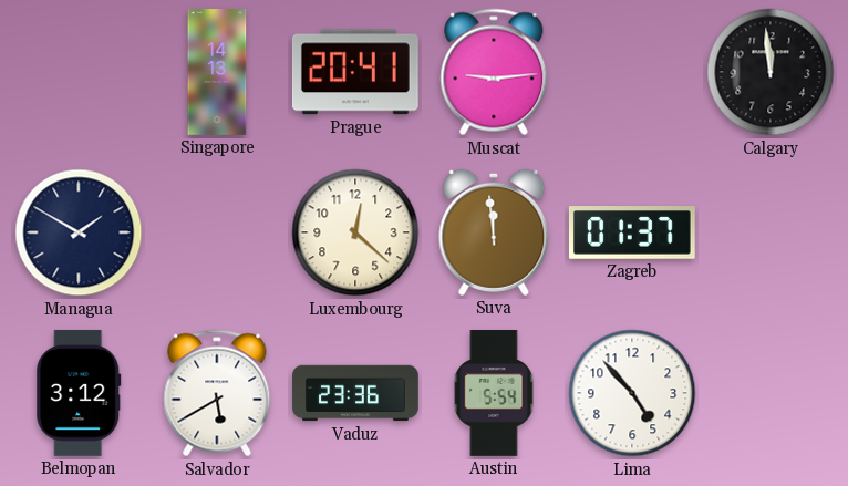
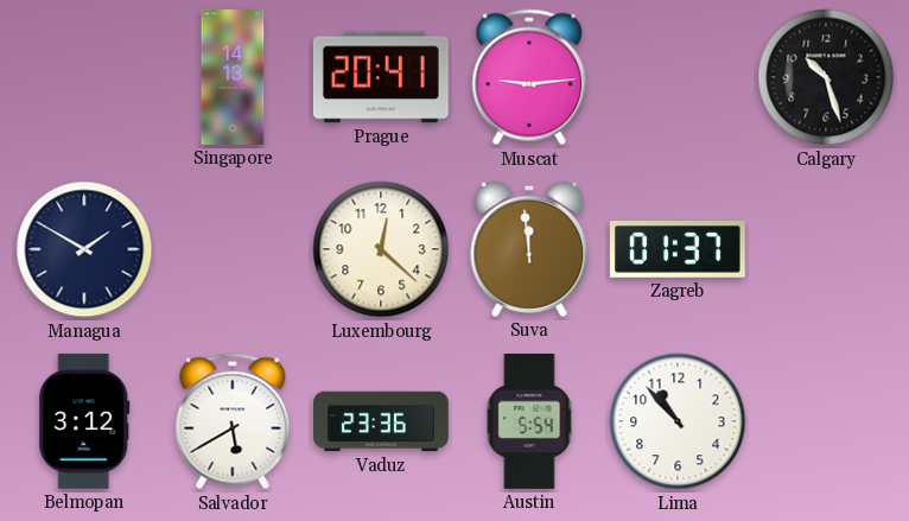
Calgary: 11:59 -> 10:27 (826, 77)
Lima: 4:53 -> 10:53 (678, 421)
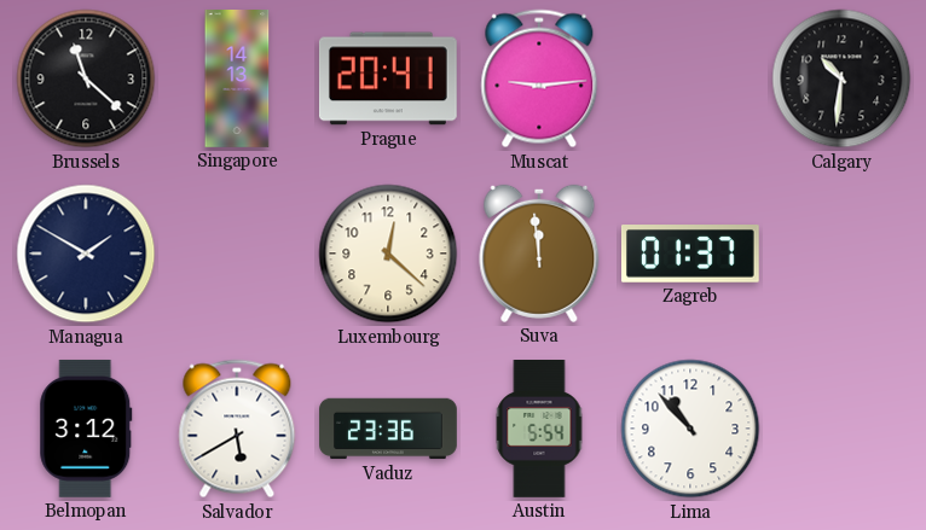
Brussels: none -> 11:22 (86, 78)
Calgary: 10:27 -> 10:31 (841, 78)
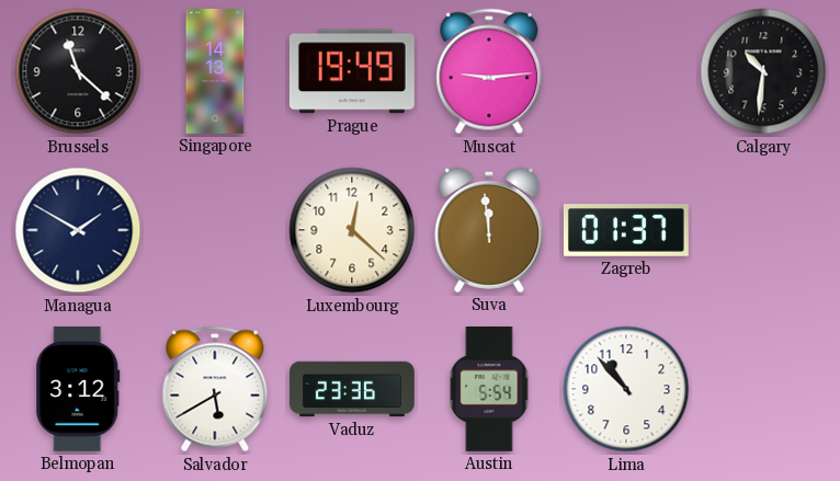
Prague: 20:41 -> 19:49 (352, 71)
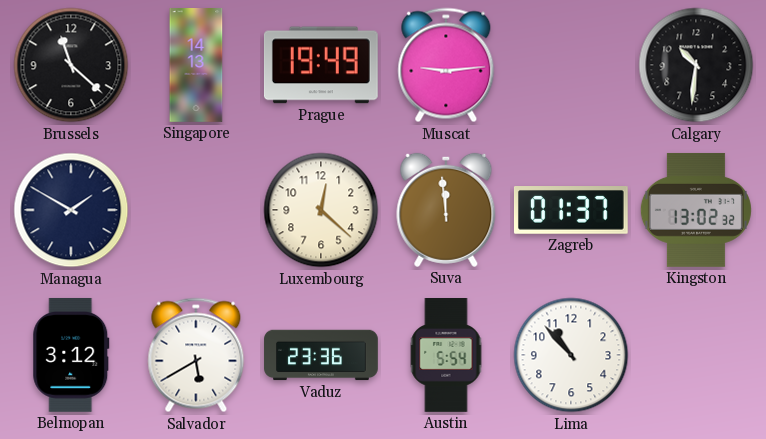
Kingston: none -> 13:02 (696, 210)
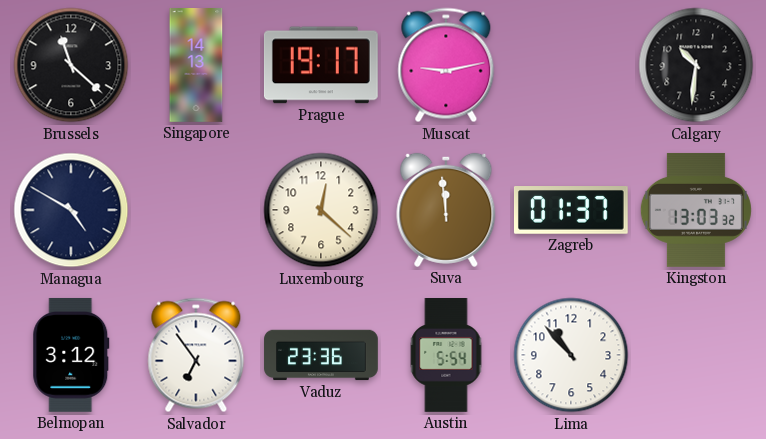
Prague: 19:49 -> 19:17 (321, 65)
Muscat: 9:14 -> 9:13 (446, 65)
Managua: 1:50 -> 4:50 (71, 210)
Kingston: 13:02 -> 13:03 (696, 210)
Salvador: 5:40 -> 6:54 (196, 355)
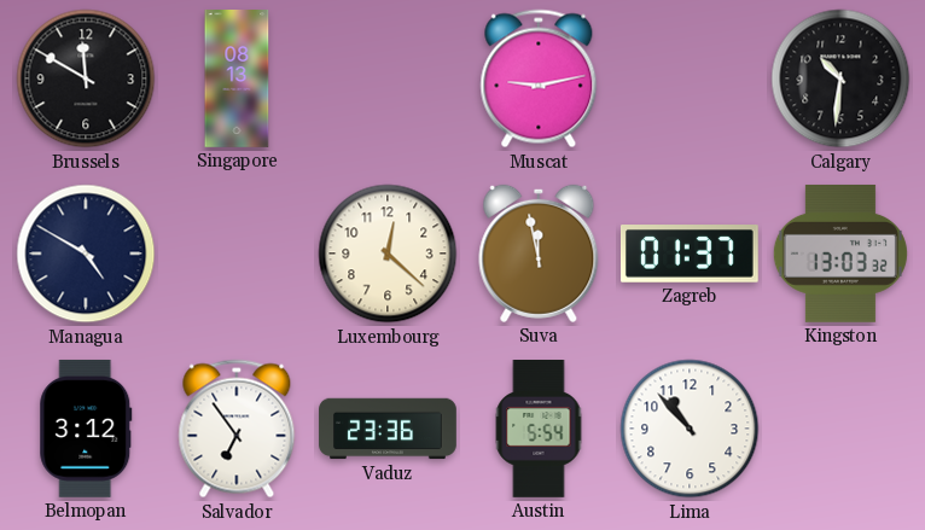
Brussels: 11:22 -> 11:50 (86, 78)
Singapore: 14:13 -> 08:13 (237, 80)
Prague: 19:17 -> none (321, 65)
Suva: 11:59 -> 11:58 (539, 254)
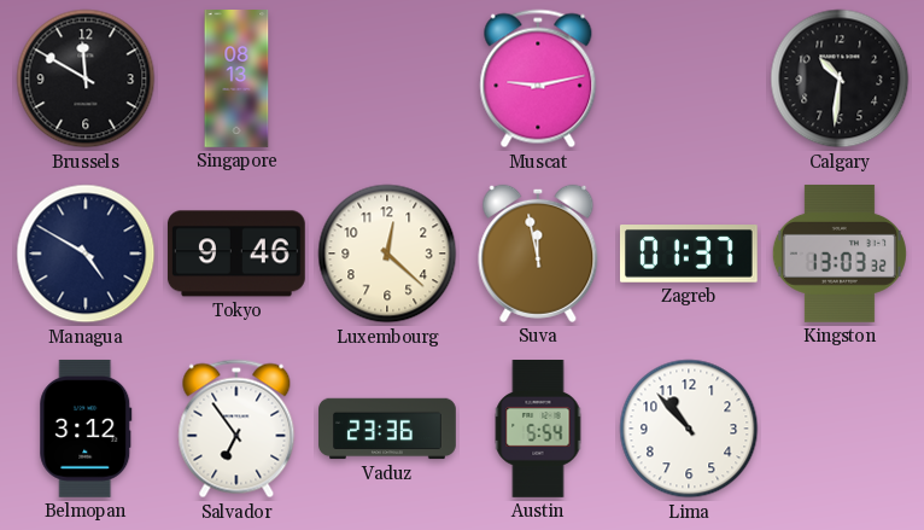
Tokyo: none -> 9:46 (236, 254)
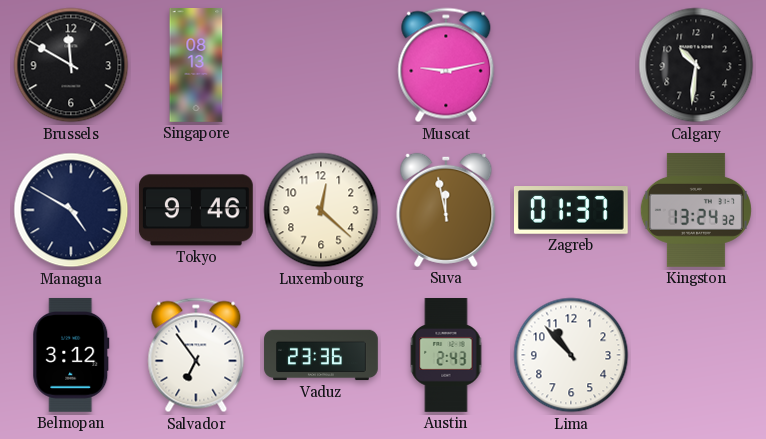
Kingston: 13:03 -> 13:24 (696, 210)
Austin: 5:54 -> 2:43 (446, 356)
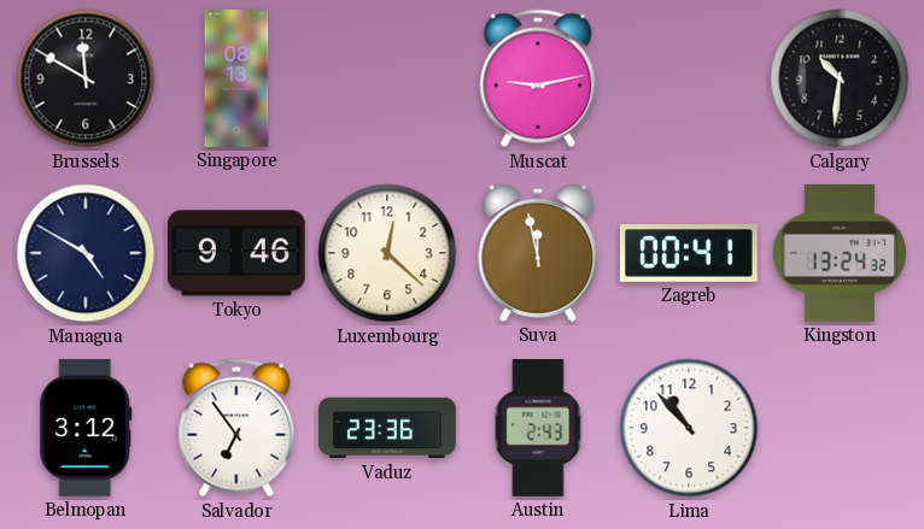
Zagreb: 01:37 -> 00:41 (689, 254)
